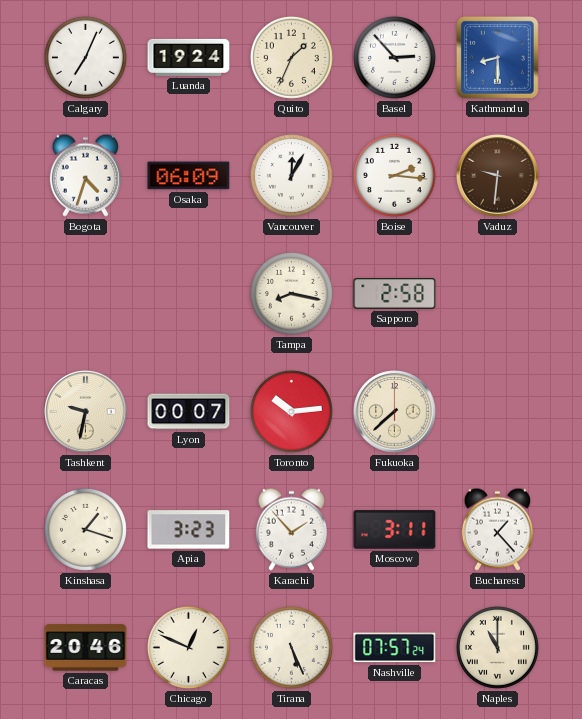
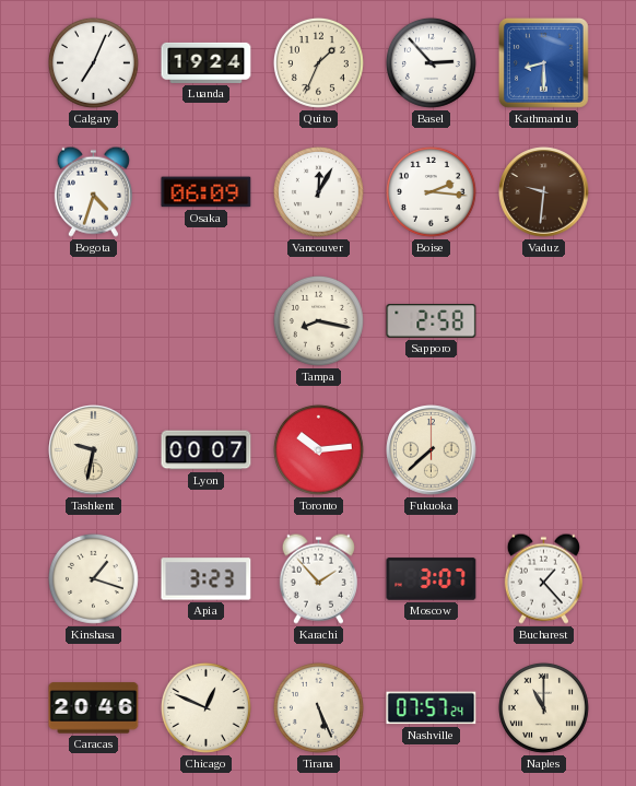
Moscow: 3:11 -> 3:07 (432, 579)
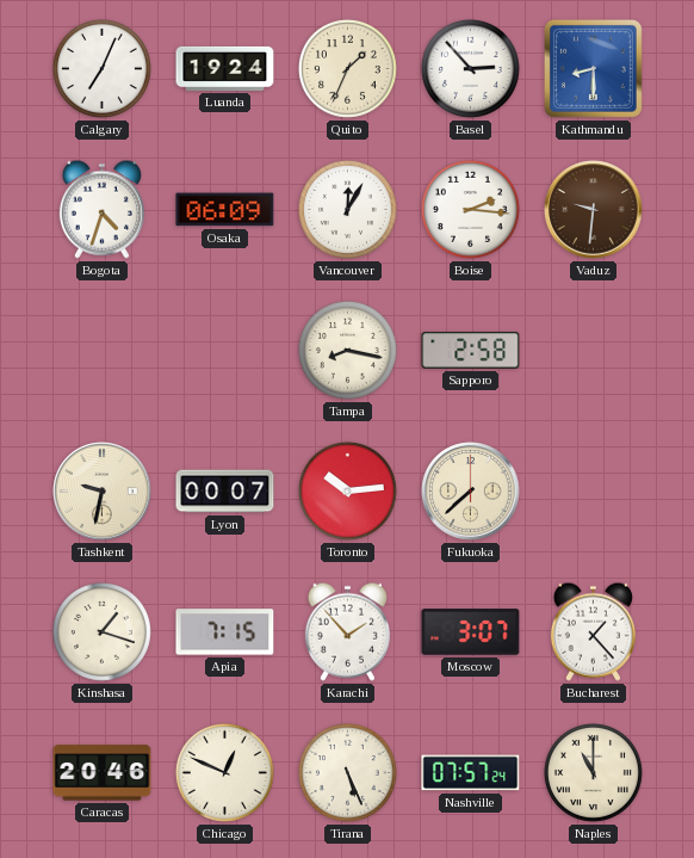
Apia: 3:23 -> 7:15 (225, 632)
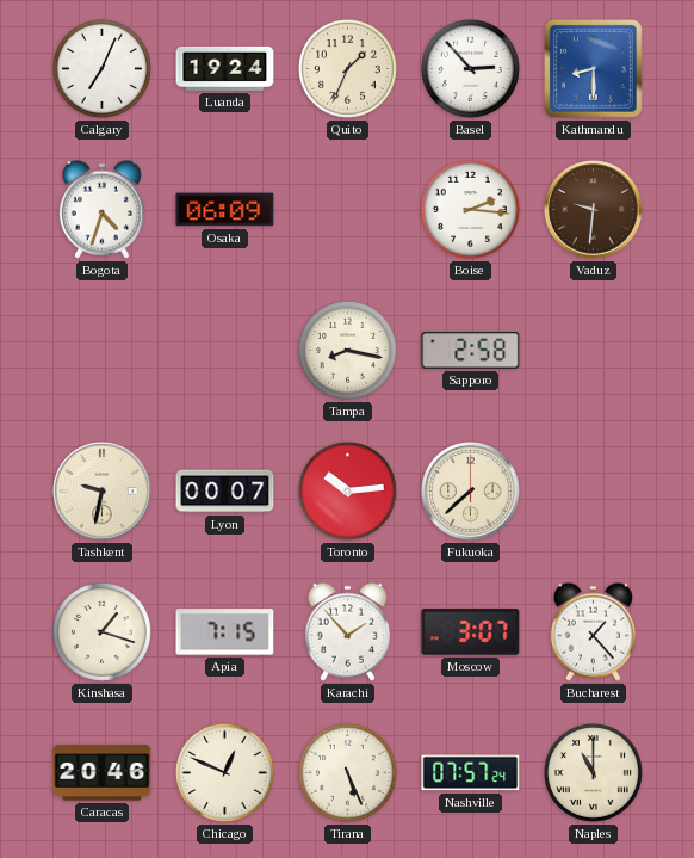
Vancouver: 12:05 -> none (347, 209)
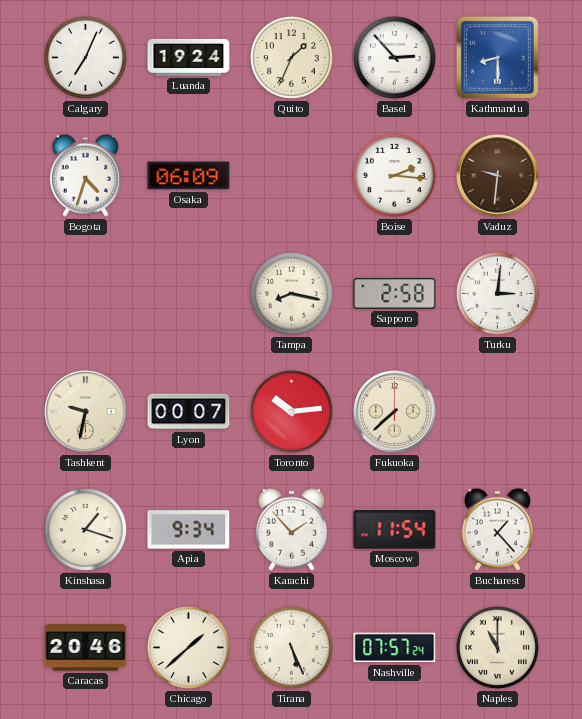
Turku: none -> 3:01 (497, 293)
Apia: 7:15 -> 9:34 (189, 530)
Moscow: 3:07 -> 11:54 (395, 530)
Chicago: 12:49 -> 1:38 (188, 647)
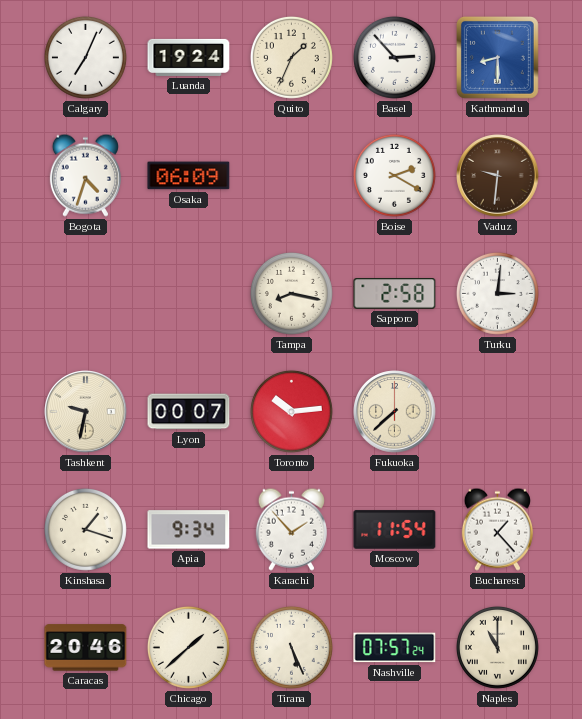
Boise: 2:16 -> 2:20 (394, 175)
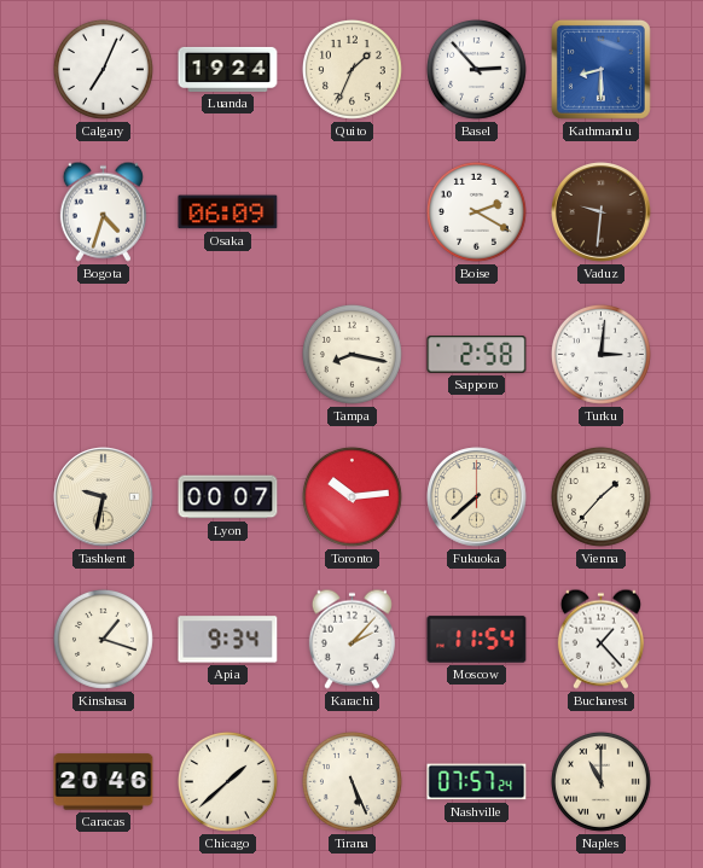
Vienna: none -> 1:37 (600, 496)
Karachi: 1:53 -> 2:07 (351, 639)
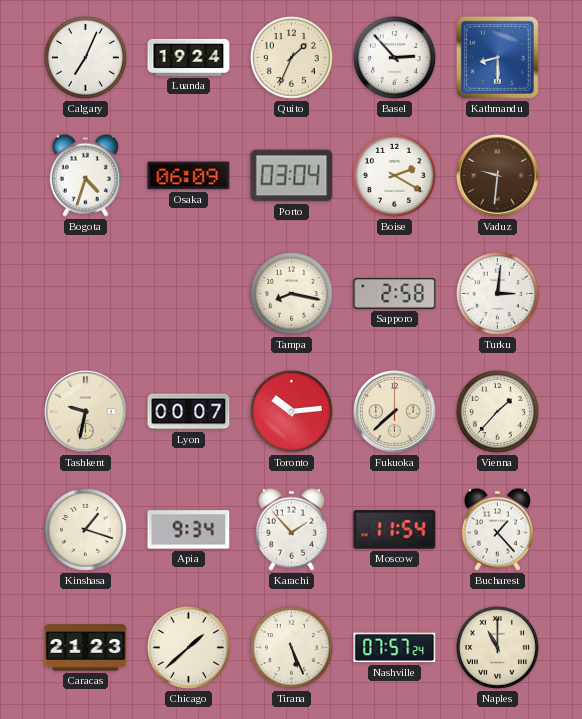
Porto: none -> 03:04 (292, 176)
Karachi: 2:07 -> 1:53 (291, 529)
Caracas: 20:46 -> 21:23 (86, 648)
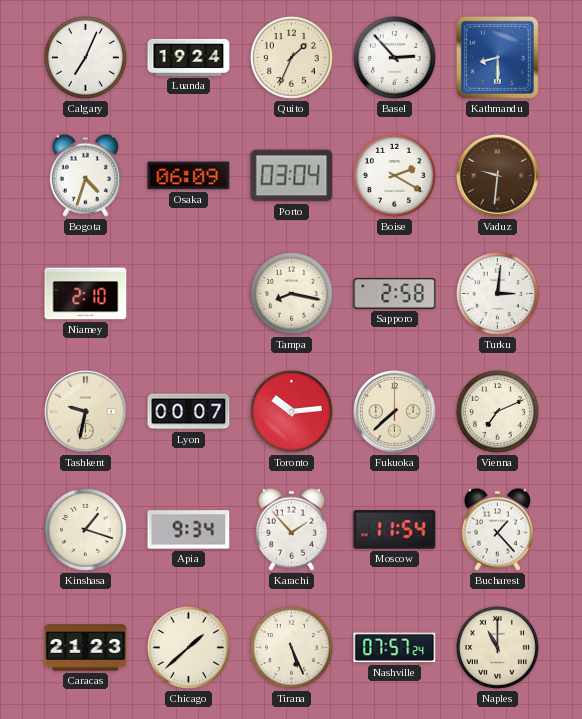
Niamey: none -> 2:10 (86, 294)
Vienna: 1:37 -> 7:11 (497, 411)
